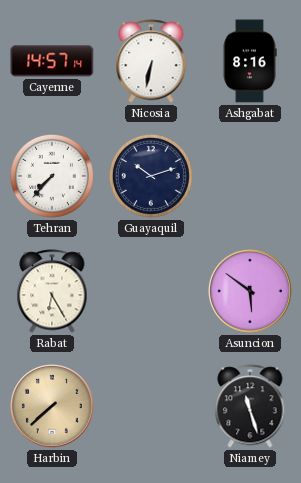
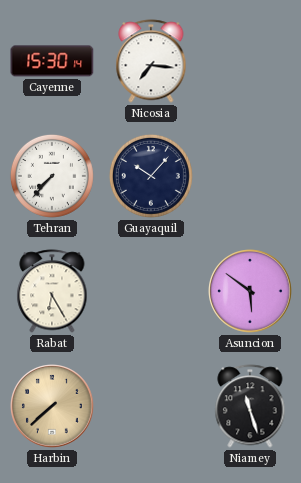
Cayenne: 14:57 -> 15:30 (52, 61)
Nicosia: 6:32 -> 7:16 (151, 61)
Ashgabat: 8:16 -> none (250, 61)
Guayaquil: 10:12 -> 10:07 (151, 176)
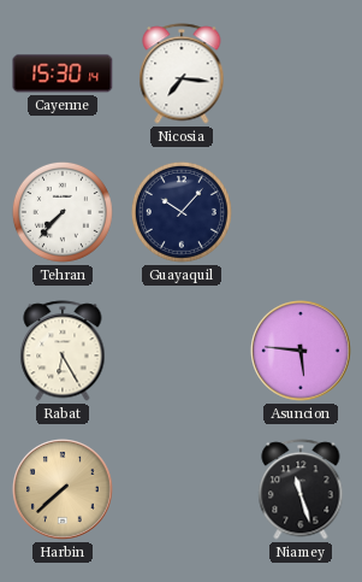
Asuncion: 5:51 -> 5:46 (302, 352)
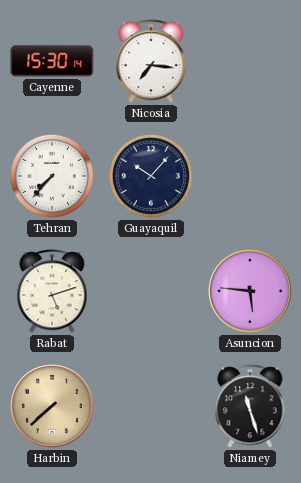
Rabat: 6:25 -> 5:12 (52, 291)
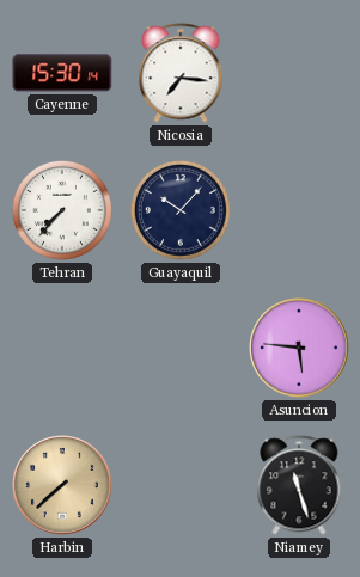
Rabat: 5:12 -> none (52, 291)
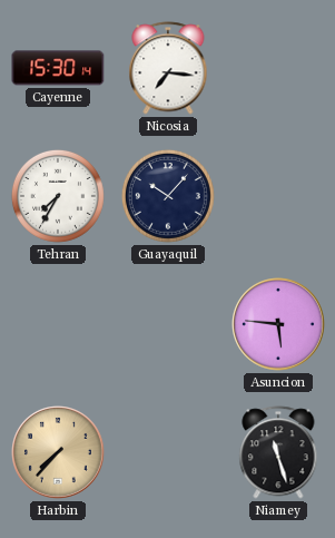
Tehran: 7:37 -> 7:35 (58, 196)
Harbin: 7:38 -> 7:37 (59, 453)
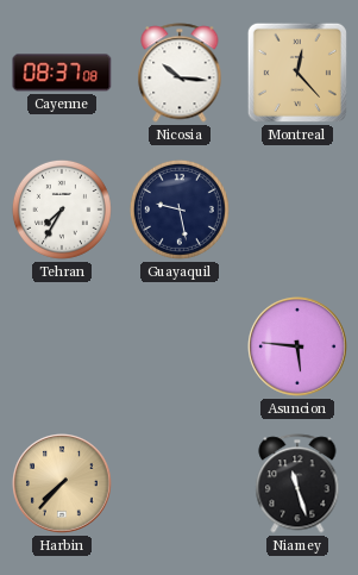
Cayenne: 15:30 -> 08:37 (62, 73)
Nicosia: 7:16 -> 10:16 (180, 73)
Montreal: none -> 12:23 (297, 73)
Guayaquil: 10:07 -> 9:28 (180, 210)
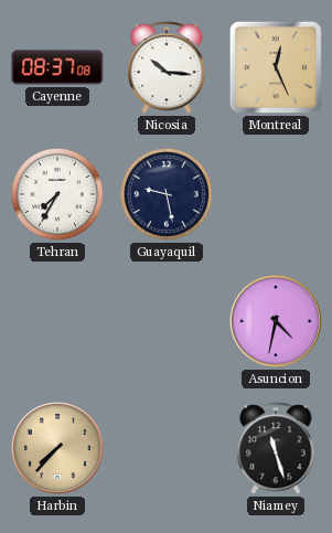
Montreal: 12:23 -> 12:26 (276, 67)
Asuncion: 5:46 -> 4:32 (277, 322)
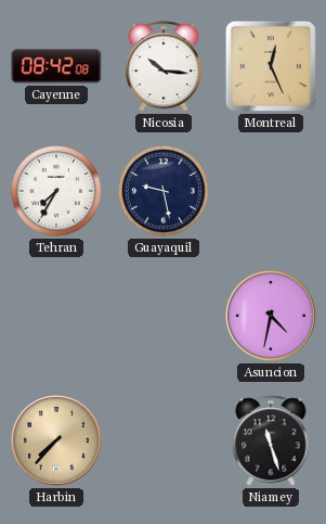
Cayenne: 08:37 -> 08:42 (56, 66)
